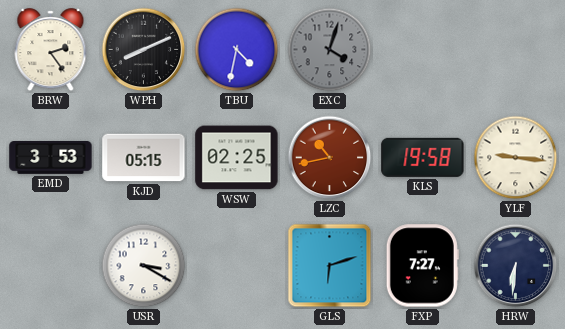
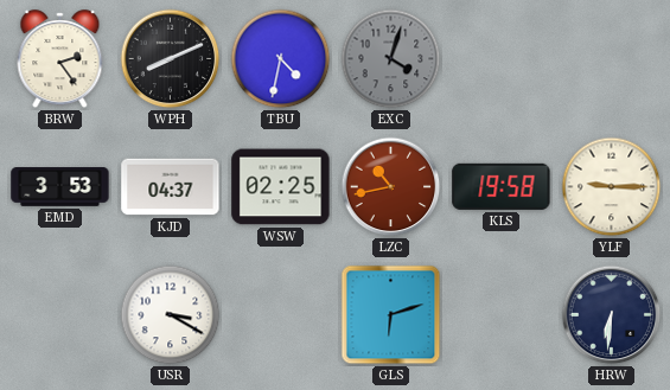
KJD: 05:15 -> 04:37 (171, 187)
YLF: 9:16 -> 9:15 (612, 187)
FXP: 7:27 -> none (422, 266)
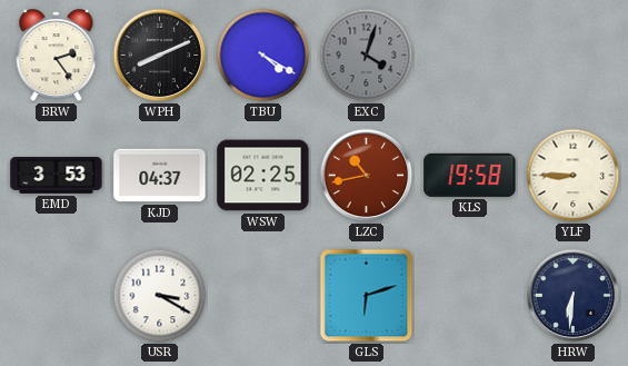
TBU: 4:32 -> 4:20 (263, 56)
YLF: 9:15 -> 8:45 (574, 176)
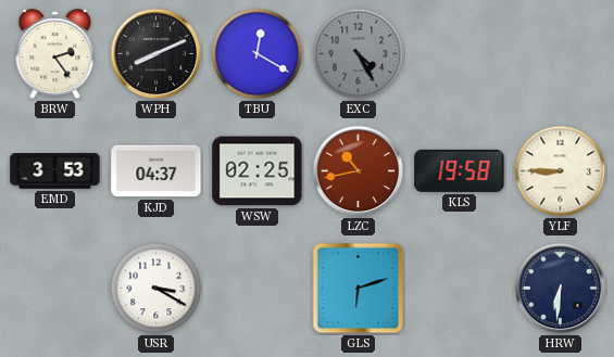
TBU: 4:20 -> 12:20 (258, 54)
EXC: 4:03 -> 4:25 (359, 54)
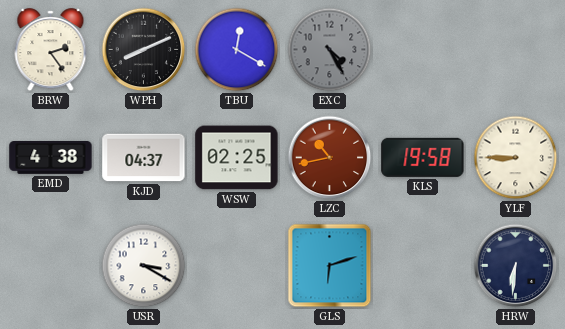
EMD: 3:53 -> 4:38 (51, 158)
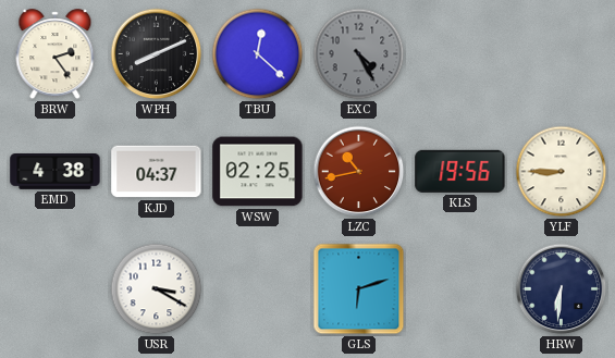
TBU: 12:20 -> 12:22 (258, 54)
KLS: 19:58 -> 19:56 (460, 171)
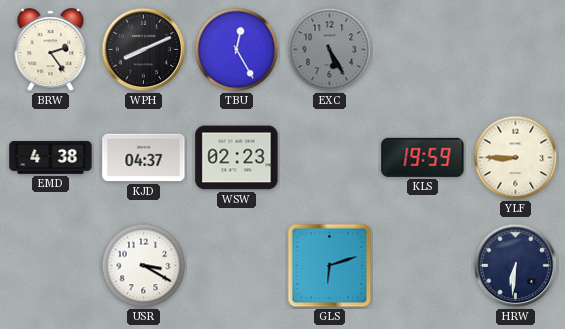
TBU: 12:22 -> 12:25 (237, 50)
EXC: 4:25 -> 5:25 (330, 50)
WSW: 02:25 -> 02:23 (237, 158)
LZC: 10:43 -> none (359, 172)
KLS: 19:56 -> 19:59 (423, 157)
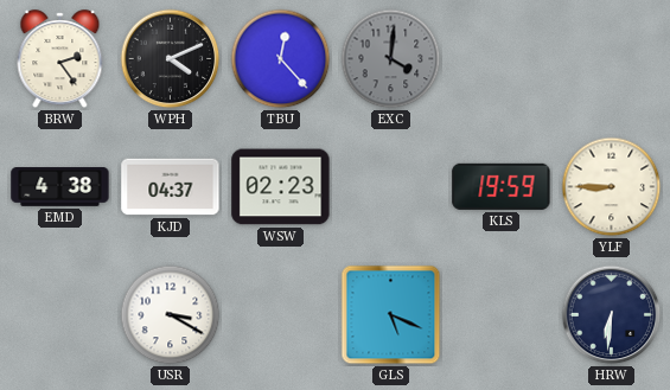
WPH: 8:11 -> 4:11 (171, 59)
TBU: 12:25 -> 12:23 (281, 59)
EXC: 5:25 -> 4:01 (391, 59)
GLS: 6:12 -> 5:19 (391, 315)
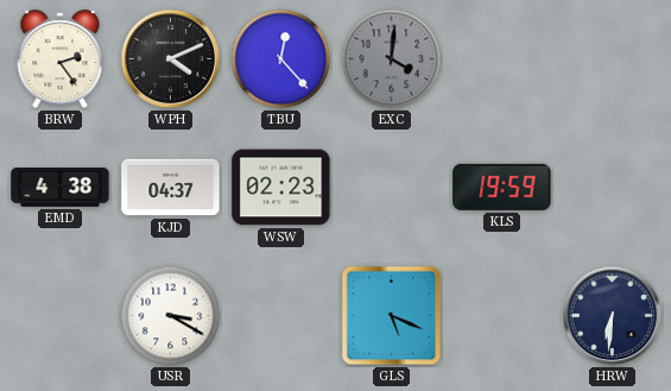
YLF: 8:45 -> none (612, 187)
